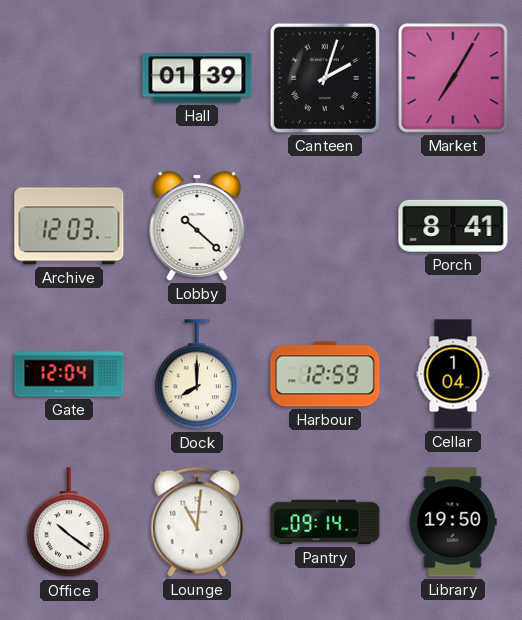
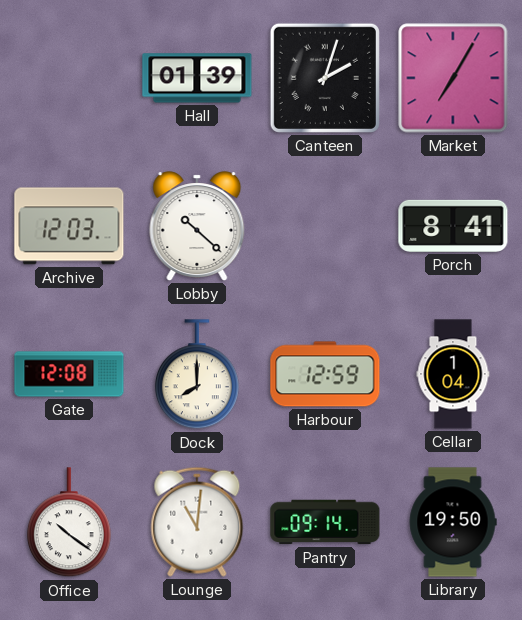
Gate: 12:04 -> 12:08 (69, 374)
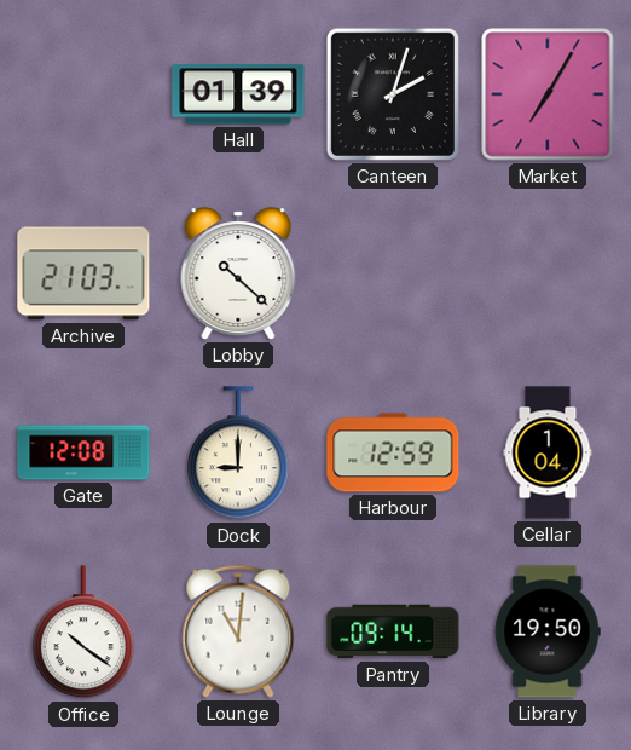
Archive: 12:03 -> 21:03 (83, 273)
Porch: 8:41 -> none (453, 226)
Dock: 8:00 -> 9:00 (238, 454)
